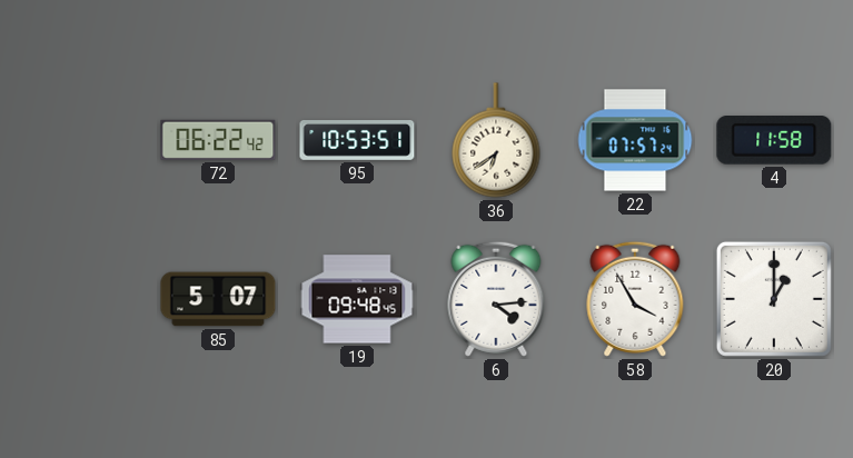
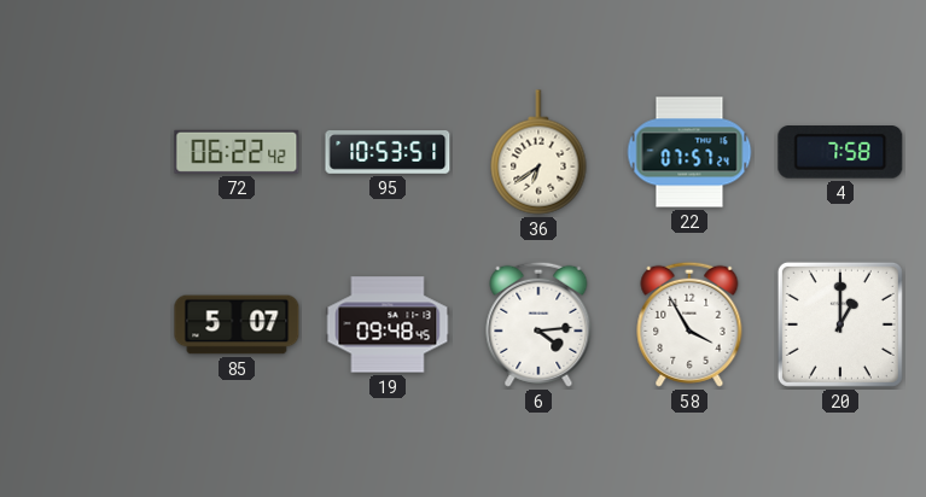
4: 11:58 -> 7:58 (840, 153)
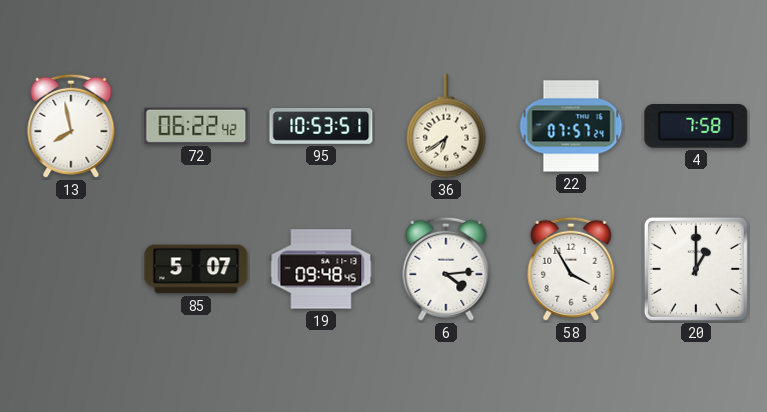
13: none -> 7:58 (71, 126)
